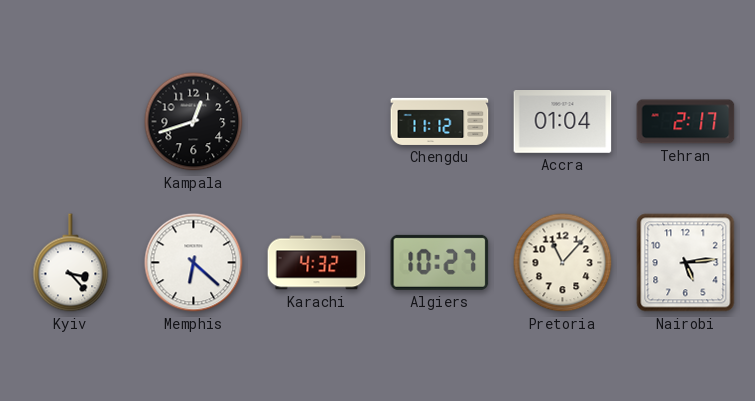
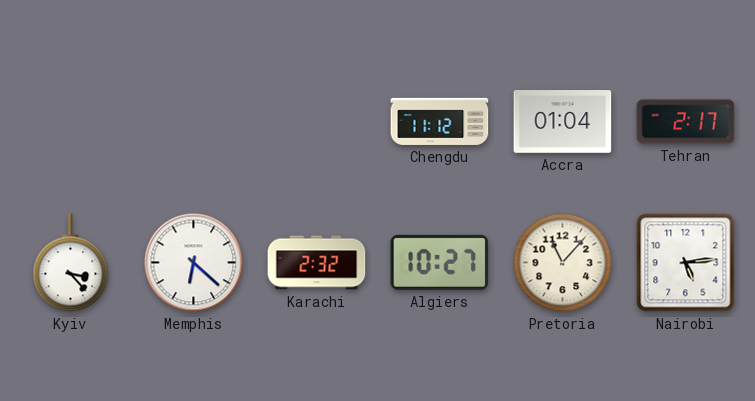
Kampala: 12:42 -> none (194, 122)
Karachi: 4:32 -> 2:32 (317, 263)
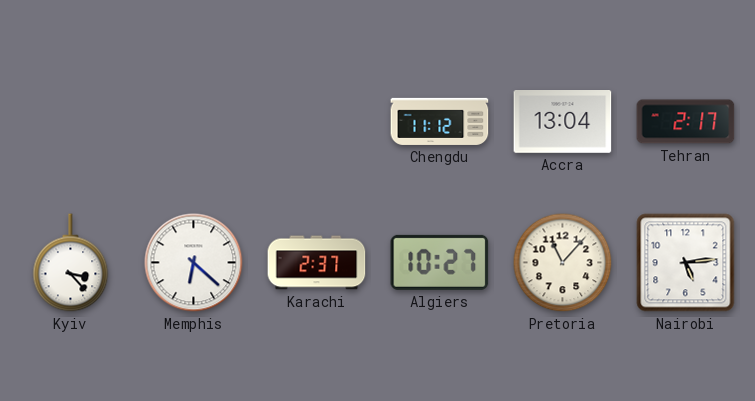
Accra: 01:04 -> 13:04 (563, 122)
Karachi: 2:32 -> 2:37 (317, 263)
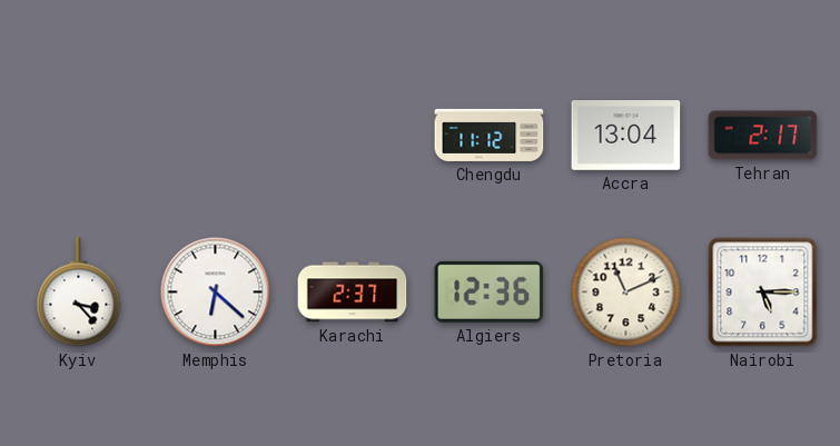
Algiers: 10:27 -> 12:36 (490, 291)
Pretoria: 11:07 -> 11:11 (626, 293)
Nairobi: 5:14 -> 5:15 (763, 293)
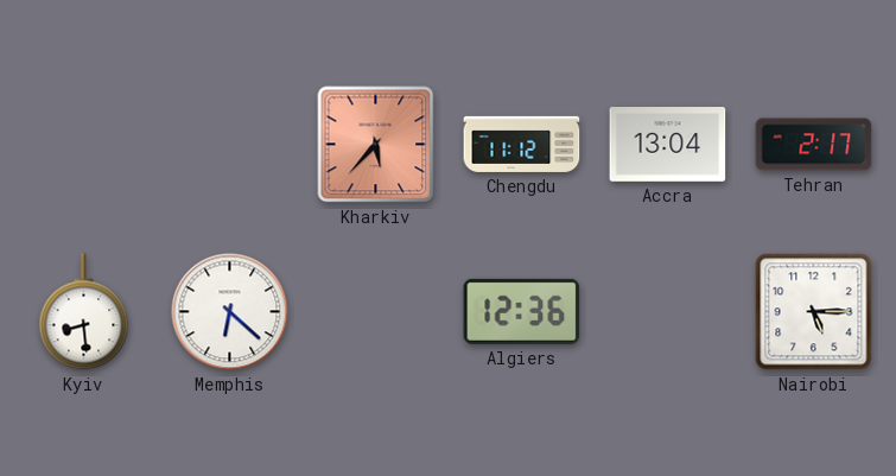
Kharkiv: none -> 5:37 (376, 145)
Kyiv: 3:23 -> 8:29 (84, 312)
Karachi: 2:37 -> none (353, 293)
Pretoria: 11:11 -> none (626, 293)
